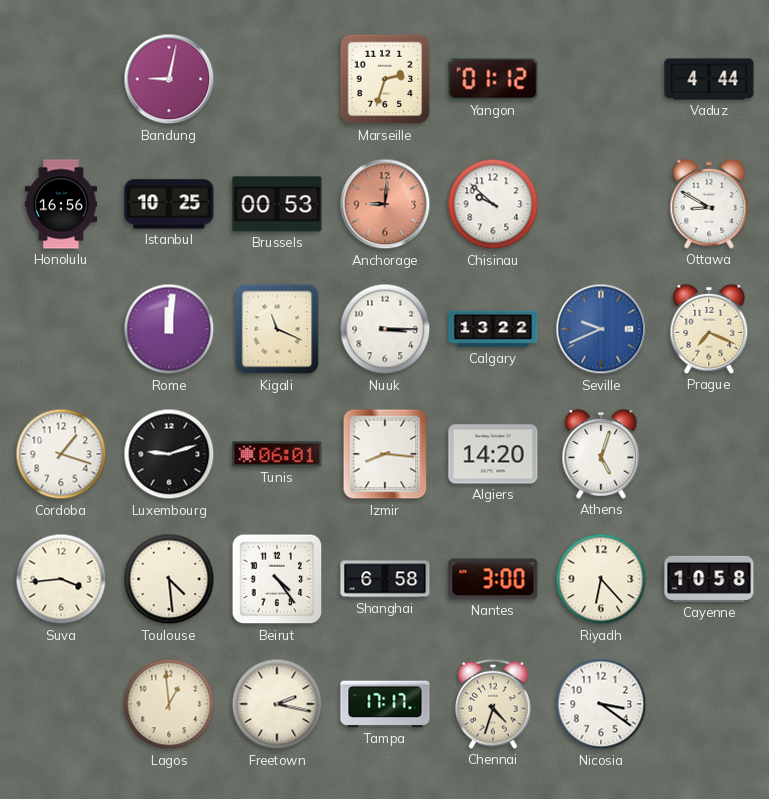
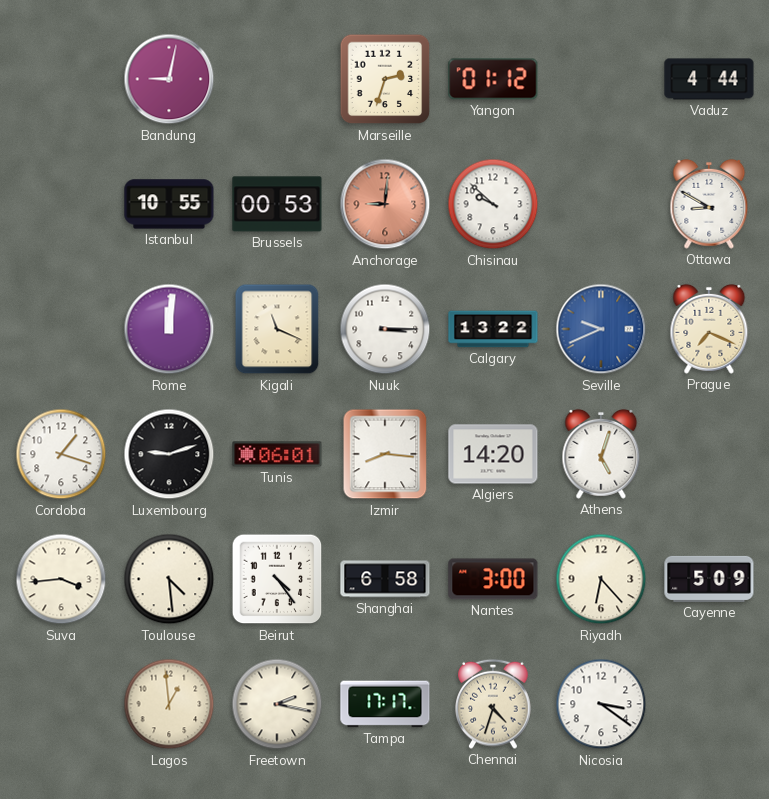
Honolulu: 16:56 -> none (60, 204)
Istanbul: 10:25 -> 10:55 (169, 204)
Cayenne: 10:58 -> 5:09 (709, 579)
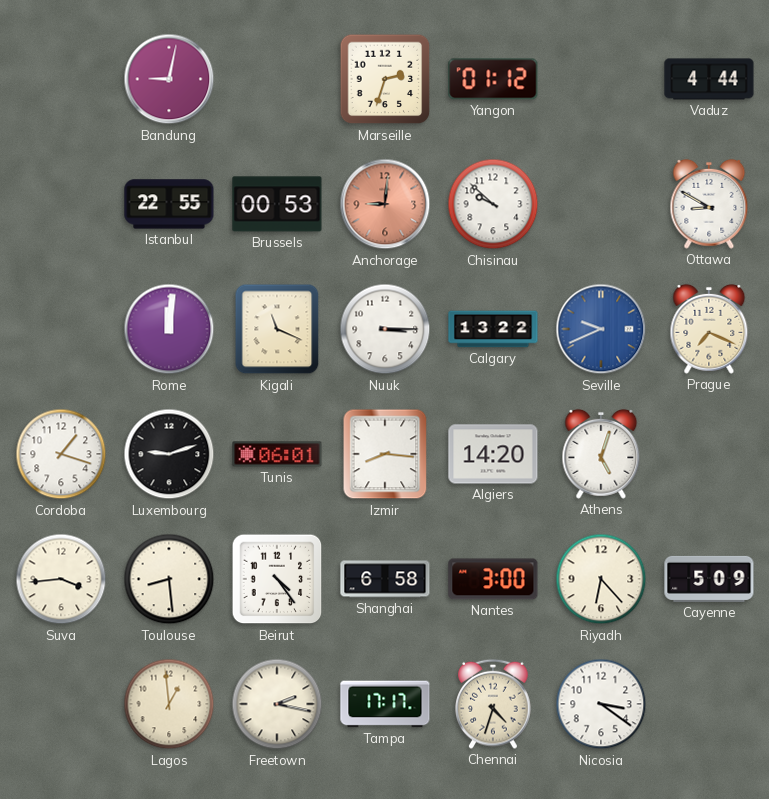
Istanbul: 10:55 -> 22:55 (169, 204)
Toulouse: 4:29 -> 8:29 (169, 579)
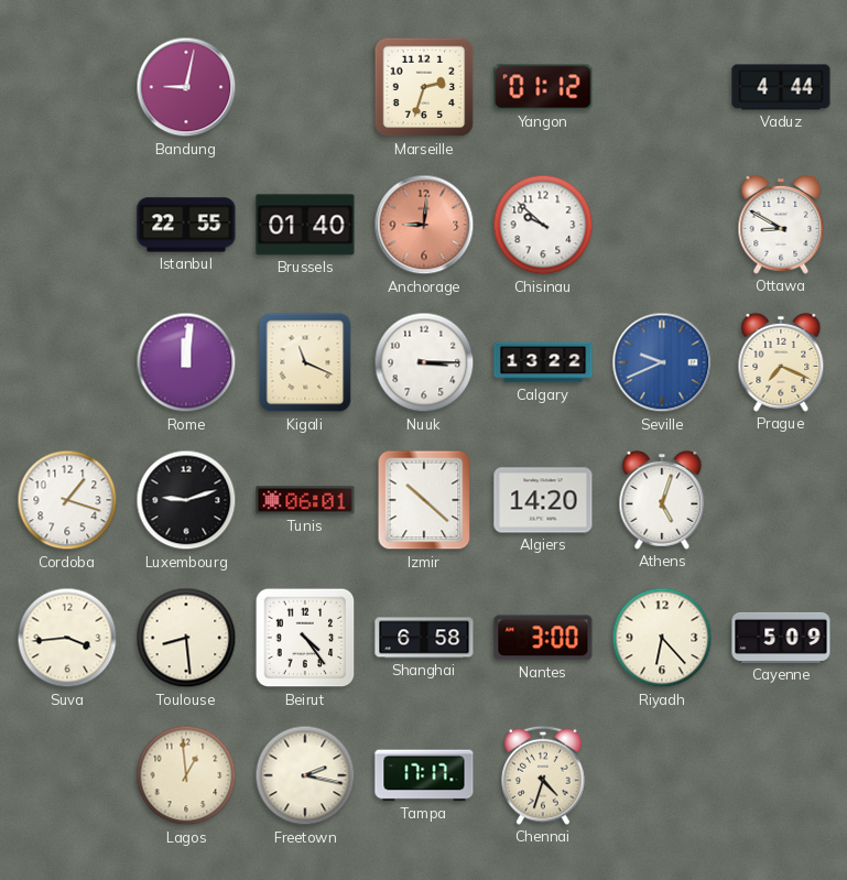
Brussels: 00:53 -> 01:40 (305, 225)
Izmir: 8:16 -> 10:22 (424, 500)
Nicosia: 3:21 -> none (601, 704)
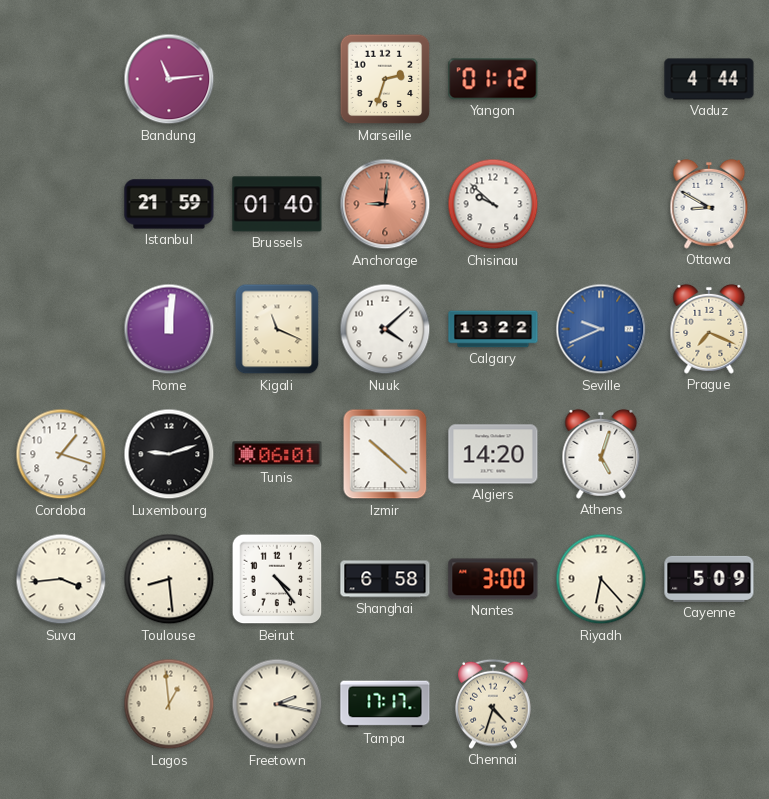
Bandung: 9:02 -> 11:14 (169, 79)
Istanbul: 22:55 -> 21:59 (169, 204)
Nuuk: 3:15 -> 4:08 (385, 329)
